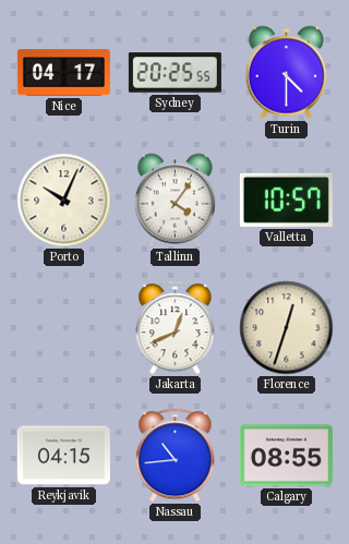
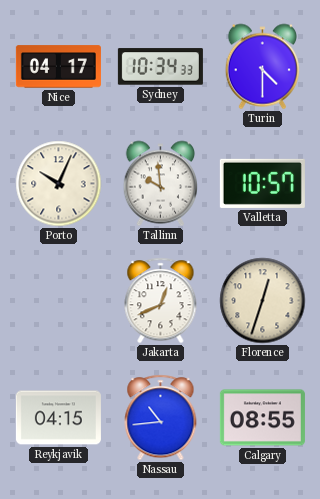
Sydney: 20:25 -> 10:34 (160, 67)
Tallinn: 4:06 -> 9:59 (160, 184)
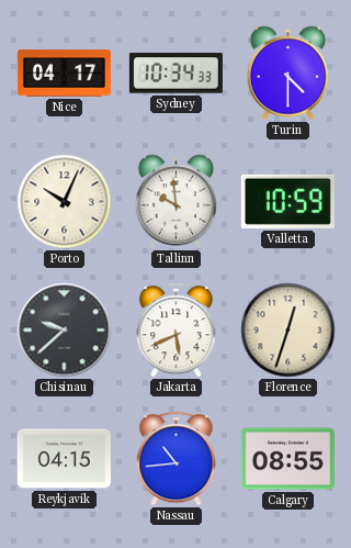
Valletta: 10:57 -> 10:59 (287, 201)
Chisinau: none -> 9:38 (65, 331)
Jakarta: 12:41 -> 5:41 (177, 331)
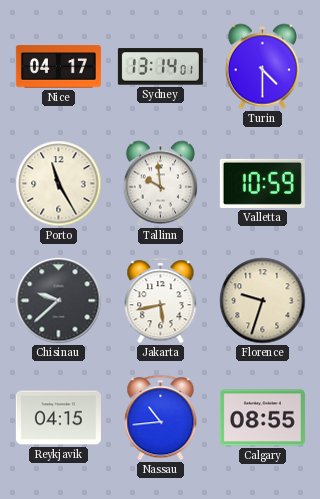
Sydney: 10:34 -> 13:14 (160, 67)
Porto: 10:04 -> 11:25 (59, 184)
Jakarta: 5:41 -> 5:43 (161, 301)
Florence: 12:33 -> 9:33 (263, 301)
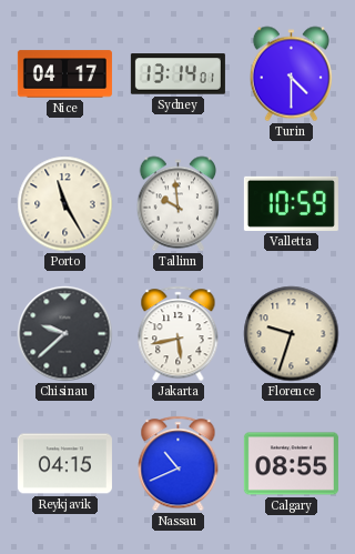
Nassau: 10:44 -> 10:41 (179, 464)
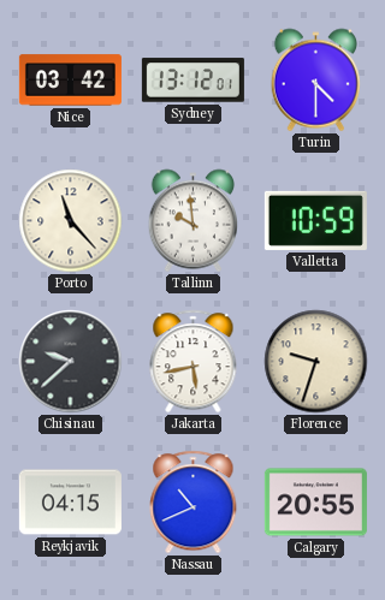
Nice: 04:17 -> 03:42 (70, 81)
Sydney: 13:14 -> 13:12 (192, 81)
Porto: 11:25 -> 11:23 (71, 221)
Calgary: 08:55 -> 20:55 (315, 503)
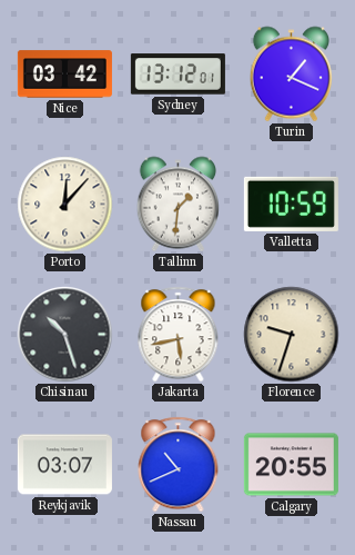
Turin: 4:30 -> 1:19 (291, 75)
Porto: 11:23 -> 12:07 (65, 205)
Tallinn: 9:59 -> 1:31 (177, 205)
Chisinau: 9:38 -> 10:27 (65, 335)
Reykjavik: 04:15 -> 03:07 (64, 465)
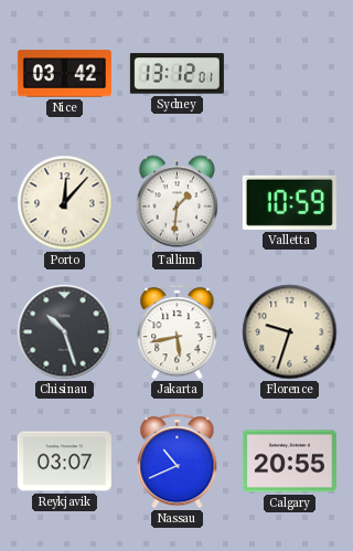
Turin: 1:19 -> none (291, 75)
